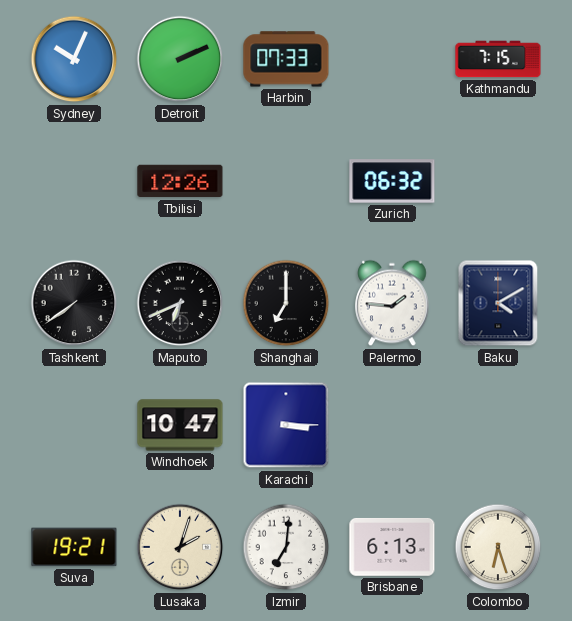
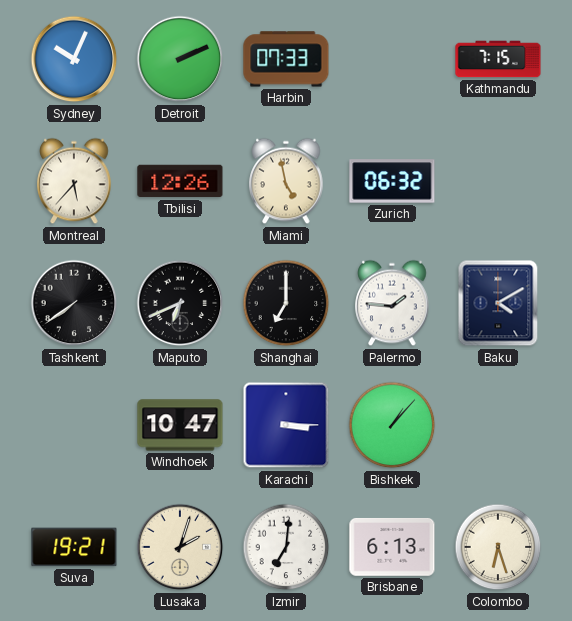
Montreal: none -> 5:37 (74, 181)
Miami: none -> 4:58 (286, 181)
Bishkek: none -> 1:07 (392, 425)
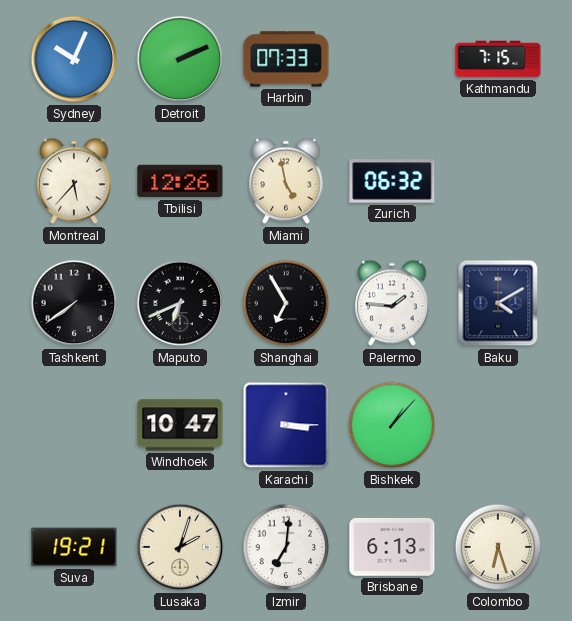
Shanghai: 7:00 -> 6:55 (286, 303)
